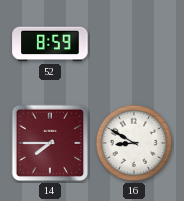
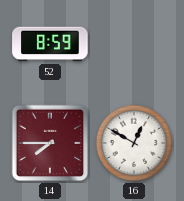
16: 8:50 -> 12:50 (134, 143)
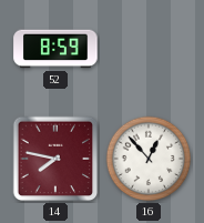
14: 7:45 -> 7:47 (55, 159)
16: 12:50 -> 12:53 (149, 159)
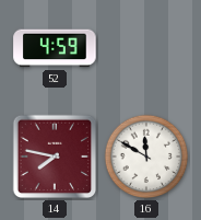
52: 8:59 -> 4:59 (55, 48)
16: 12:53 -> 11:50 (146, 157)
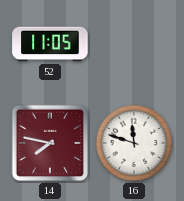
52: 4:59 -> 11:05 (50, 44)
16: 11:50 -> 11:48 (134, 143)
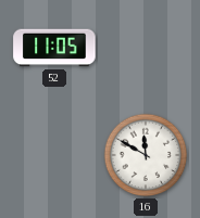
14: 7:47 -> none (50, 143)
16: 11:48 -> 11:50 (146, 155)
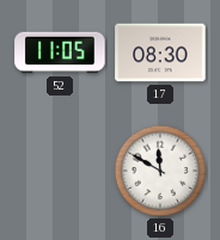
17: none -> 08:30 (160, 53)
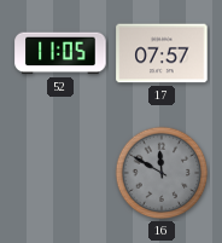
17: 08:30 -> 07:57 (162, 53)
16 dial: white -> grey (162, 173)
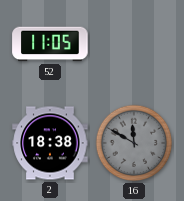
17: 07:57 -> none (162, 53)
2: none -> 18:38 (50, 143)
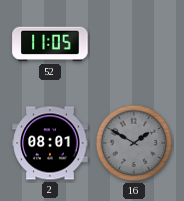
2: 18:38 -> 08:01 (50, 143)
16: 11:50 -> 1:50 (134, 143)
